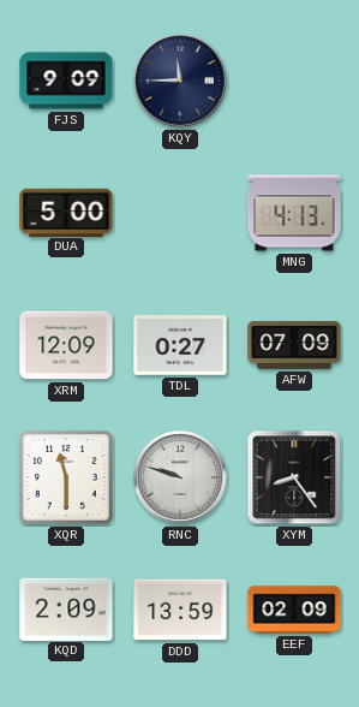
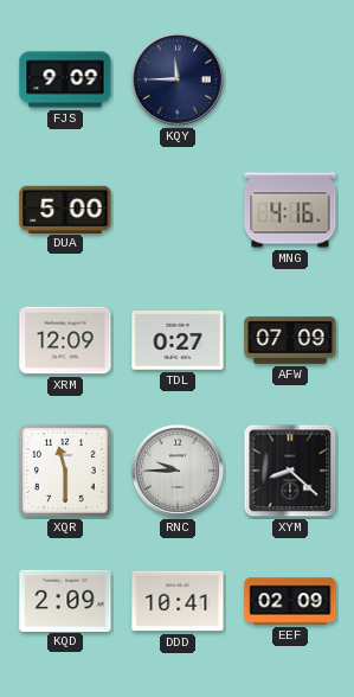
MNG: 4:13 -> 4:16 (290, 210)
RNC: 9:48 -> 9:45 (179, 472)
XYM: 8:24 -> 8:22 (290, 471)
DDD: 13:59 -> 10:41 (178, 601)
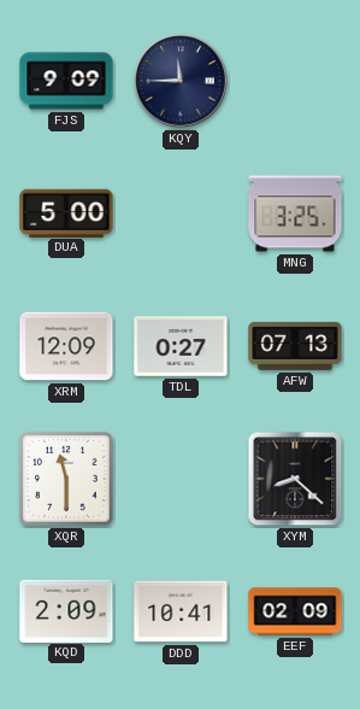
MNG: 4:16 -> 3:25 (295, 213)
AFW: 07:09 -> 07:13 (295, 346)
RNC: 9:45 -> none (179, 472)
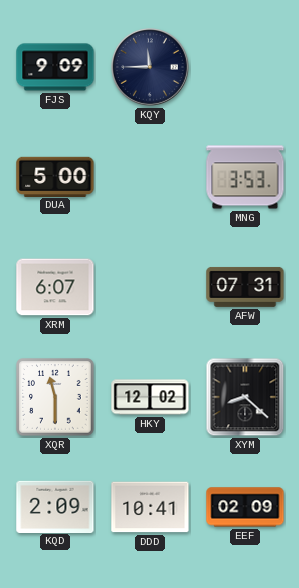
MNG: 3:25 -> 3:53 (245, 177)
XRM: 12:09 -> 6:07 (55, 287)
TDL: 0:27 -> none (181, 346)
AFW: 07:13 -> 07:31 (245, 287)
HKY: none -> 12:02 (150, 397)
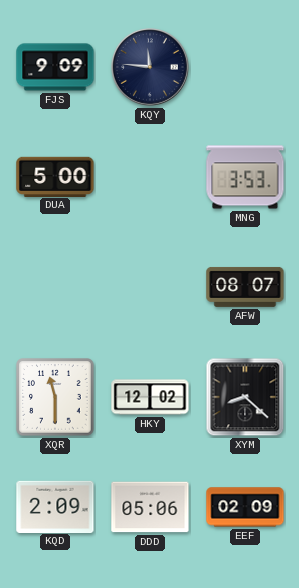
KQY: 11:45 -> 11:46 (151, 68)
XRM: 6:07 -> none (55, 287)
AFW: 07:31 -> 08:07 (245, 287)
DDD: 10:41 -> 05:06 (150, 507)
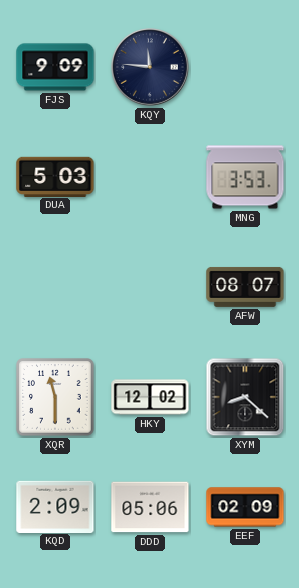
DUA: 5:00 -> 5:03 (55, 176)
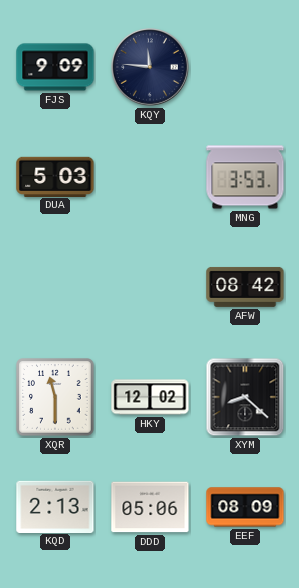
AFW: 08:07 -> 08:42 (245, 287)
KQD: 2:09 -> 2:13 (55, 506)
EEF: 02:09 -> 08:09 (245, 507)
